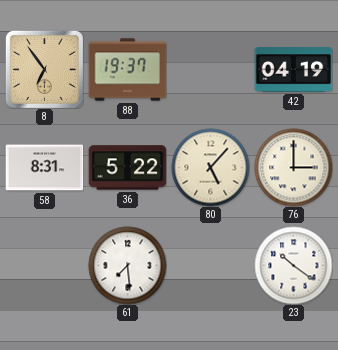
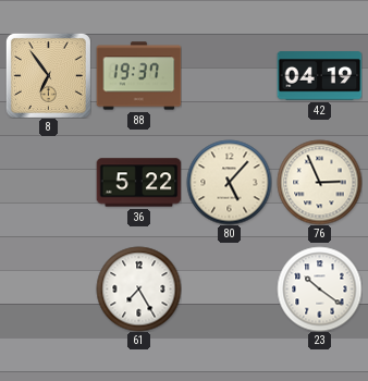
58: 8:31 -> none (44, 168)
76: 3:00 -> 2:56 (319, 182)
61: 7:29 -> 7:25 (138, 288)
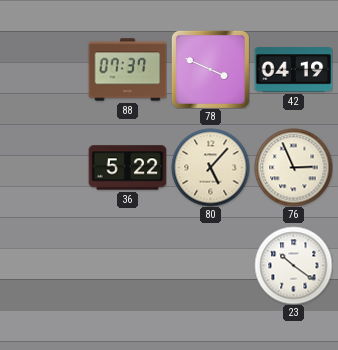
8: 6:54 -> none (48, 75)
88: 19:37 -> 07:37 (127, 70)
78: none -> 3:49 (210, 69)
61: 7:25 -> none (138, 288)
